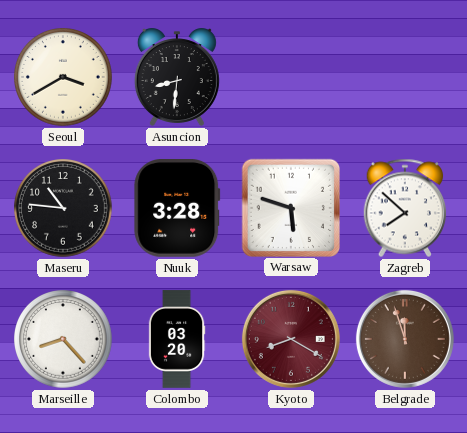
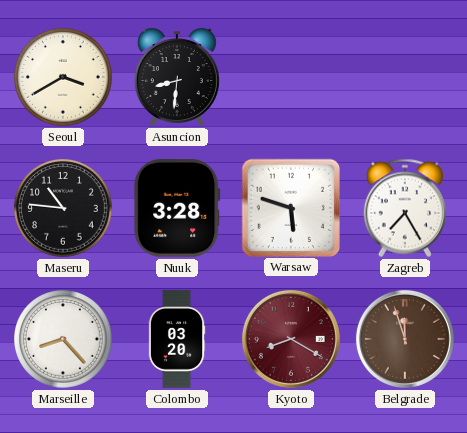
Zagreb: 7:52 -> 7:25 (405, 208)
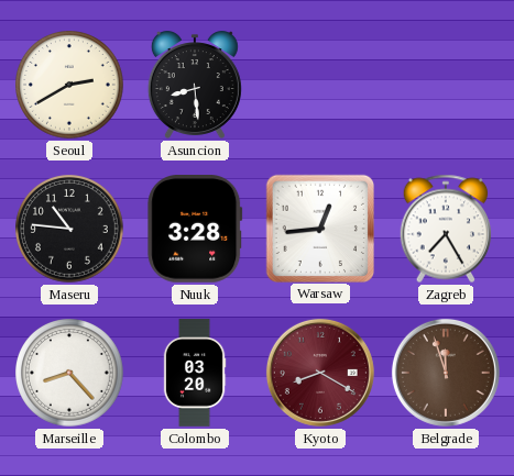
Seoul: 3:40 -> 2:40 (70, 86)
Asuncion: 8:31 -> 8:29 (195, 85)
Warsaw: 5:48 -> 12:44 (319, 228)
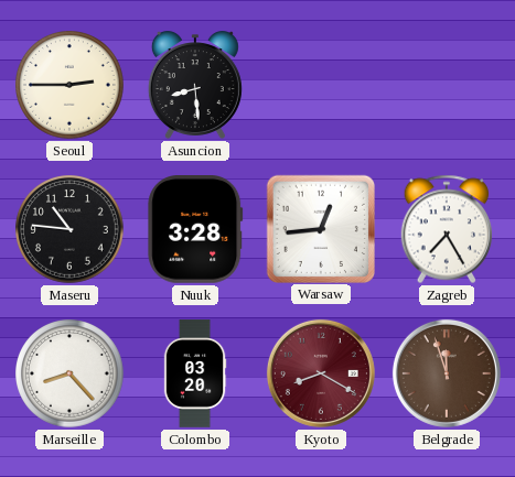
Seoul: 2:40 -> 2:45 (71, 86)
